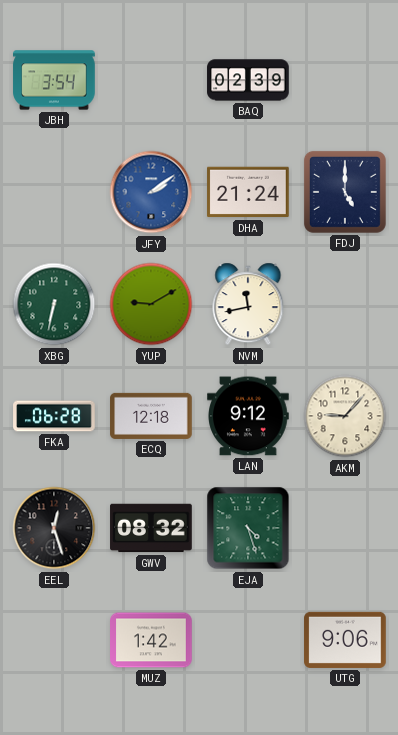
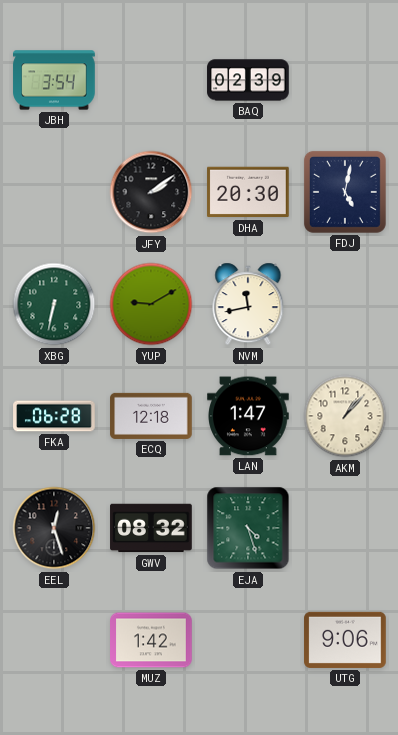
JFY dial: blue -> black (151, 192)
DHA: 21:24 -> 20:30 (248, 192)
FDJ: 5:00 -> 5:02 (345, 192)
LAN: 9:12 -> 1:47 (248, 416)
AKM: 9:07 -> 1:07 (345, 416)
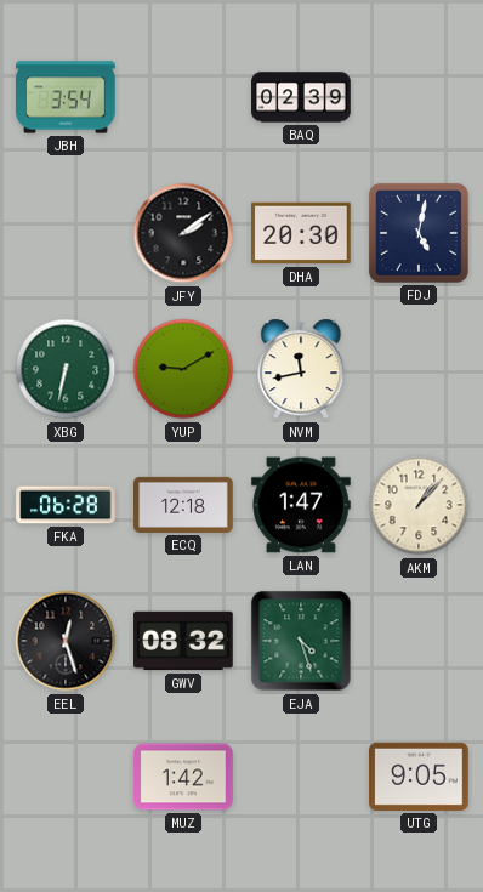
UTG: 9:06 -> 9:05 (419, 777)
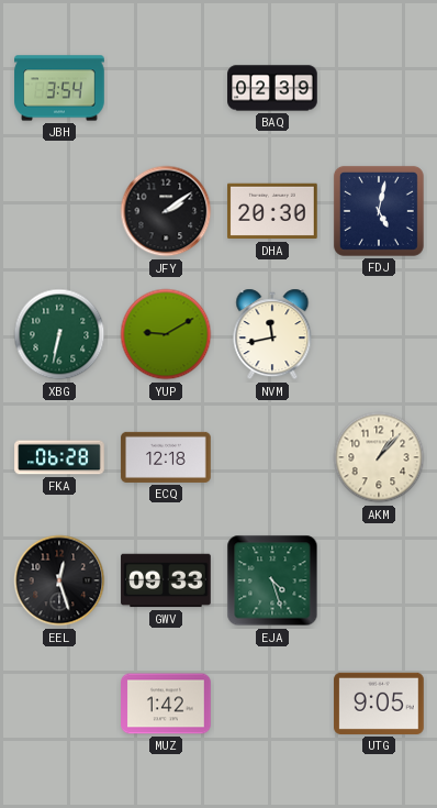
LAN: 1:47 -> none (301, 505)
GWV: 08:32 -> 09:33 (166, 580)
